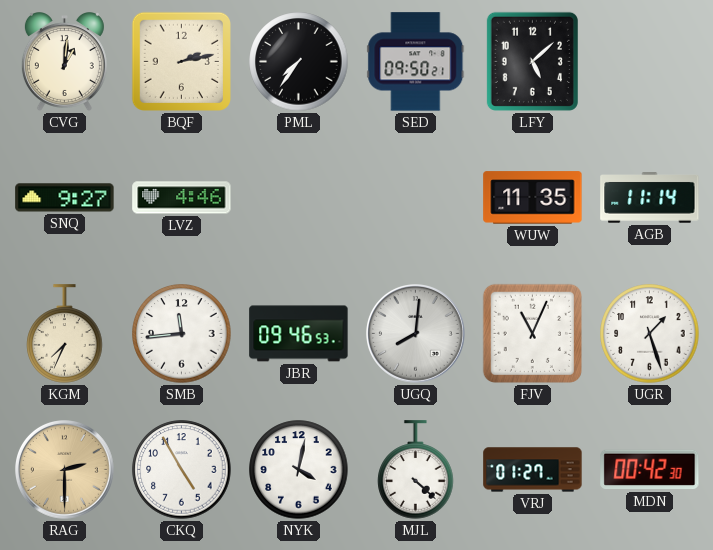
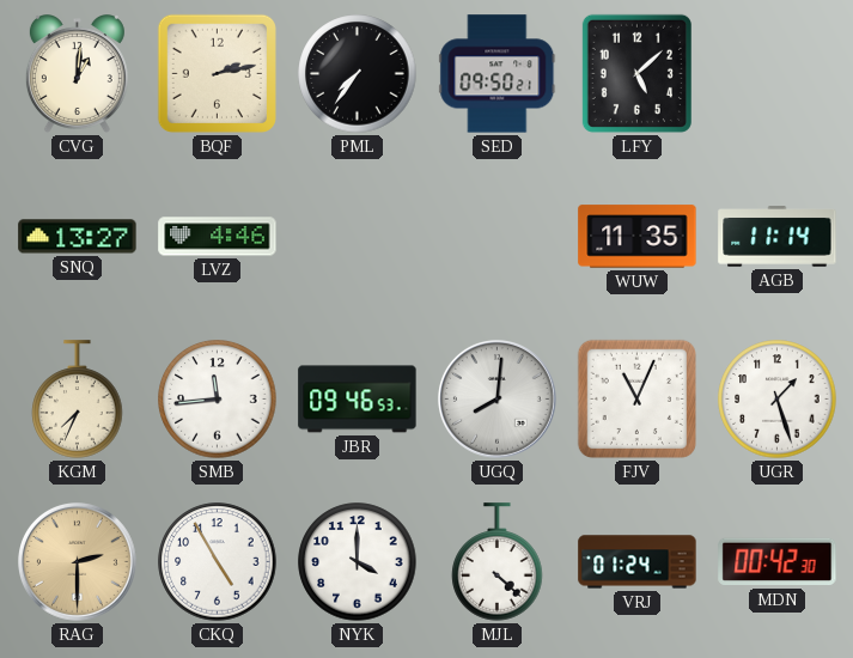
SNQ: 9:27 -> 13:27 (78, 237)
NYK: 4:02 -> 4:00 (358, 562)
VRJ: 01:27 -> 01:24 (638, 562)
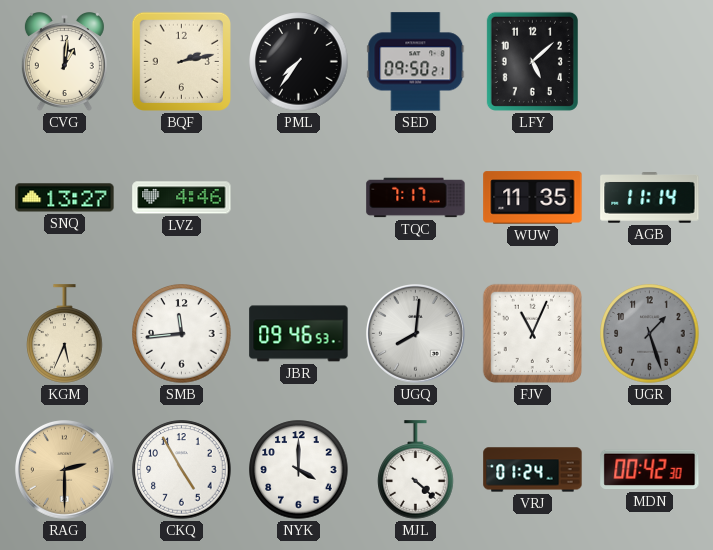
TQC: none -> 7:17 (416, 198)
KGM: 7:34 -> 5:34 (65, 334)
UGR dial: white -> grey (650, 334)
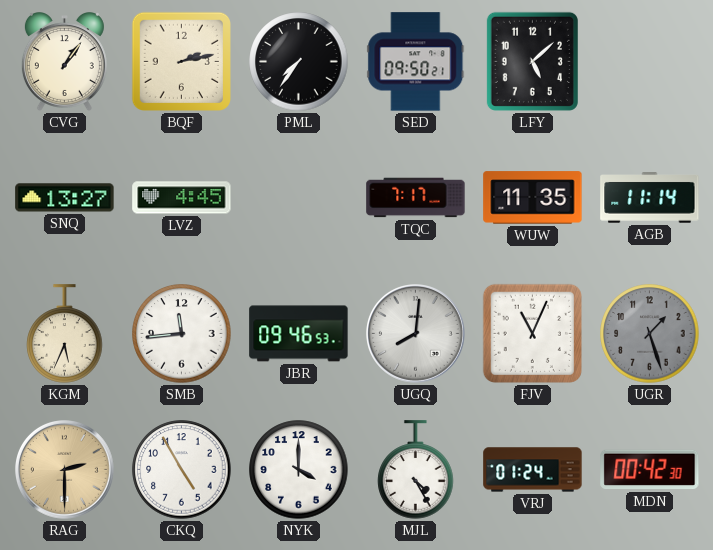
CVG: 1:01 -> 1:06 (64, 62)
LVZ: 4:46 -> 4:45 (182, 198)
MJL: 4:22 -> 4:25 (416, 470)
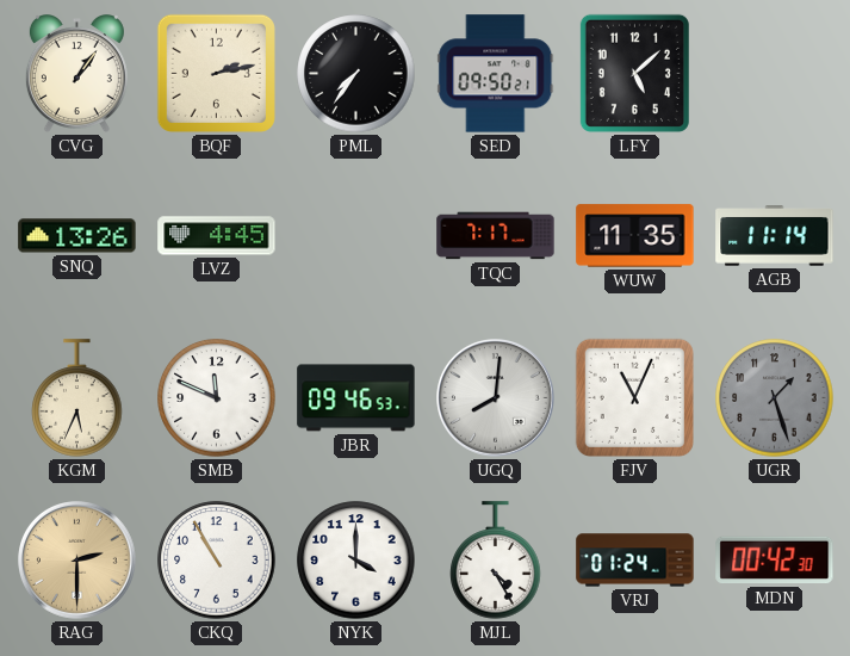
SNQ: 13:27 -> 13:26 (77, 236)
SMB: 11:44 -> 11:49 (217, 398)
CKQ: 4:55 -> 10:55 (217, 561)
